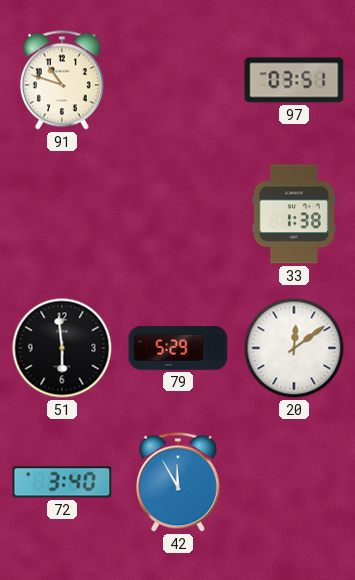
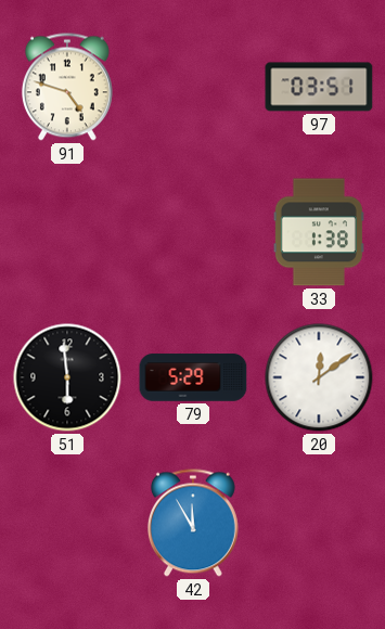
91: 10:48 -> 4:48 (67, 87)
72: 3:40 -> none (62, 482)
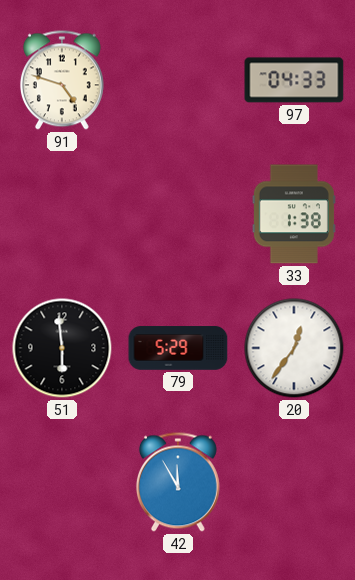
97: 03:51 -> 04:33 (294, 80)
20: 12:09 -> 12:36 (294, 348)
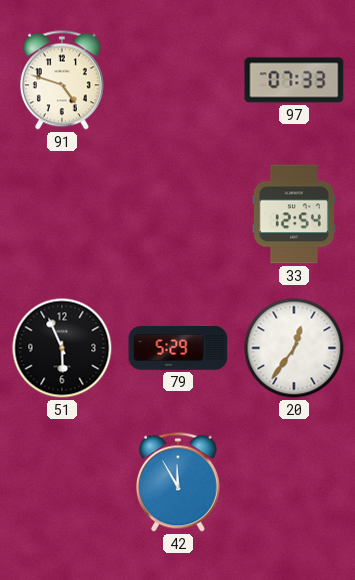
97: 04:33 -> 07:33 (294, 80)
33: 1:38 -> 12:54 (294, 214)
51: 5:59 -> 5:56 (62, 348)
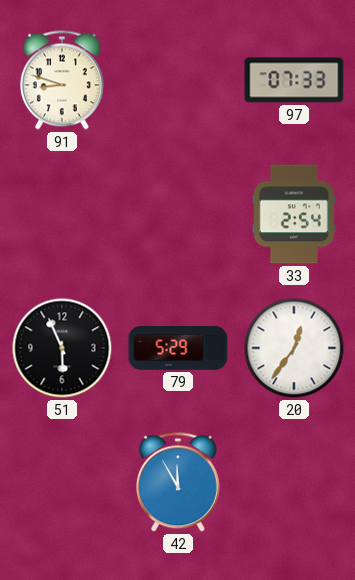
91: 4:48 -> 8:48 (62, 80)
33: 12:54 -> 2:54 (294, 214)
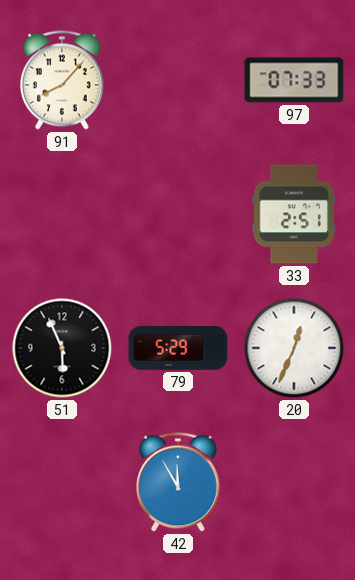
91: 8:48 -> 8:07 (62, 80)
33: 2:54 -> 2:51 (294, 214)
20: 12:36 -> 12:34 (294, 348)
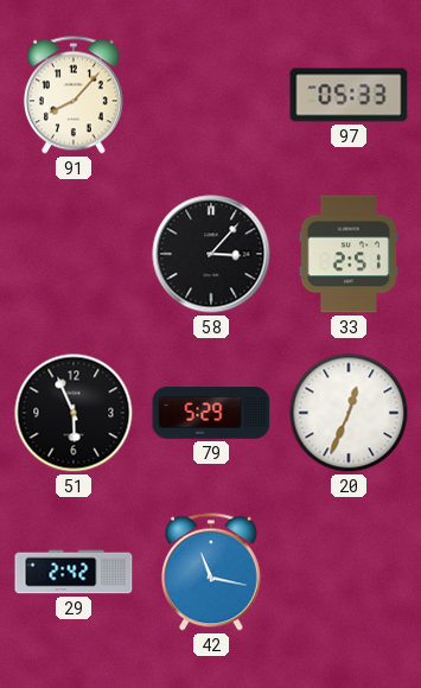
97: 07:33 -> 05:33 (349, 95)
58: none -> 3:07 (211, 254)
29: none -> 2:42 (74, 572)
42: 11:55 -> 11:17 (211, 572)
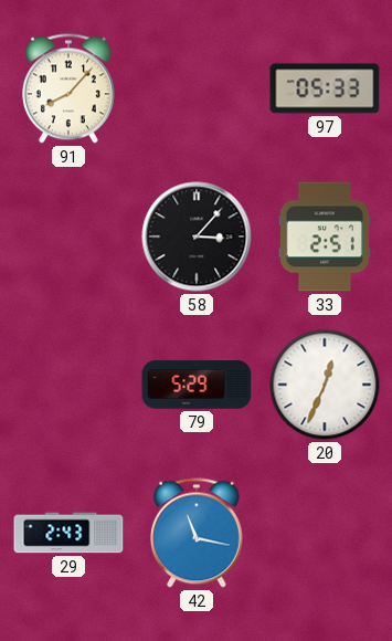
51: 5:56 -> none (74, 413)
29: 2:42 -> 2:43 (68, 533)
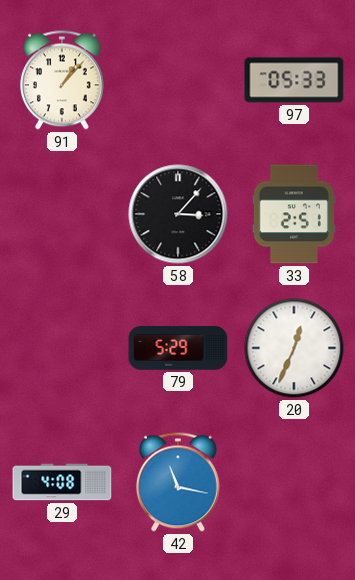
91: 8:07 -> 1:07 (62, 80)
29: 2:43 -> 4:08 (62, 482)
